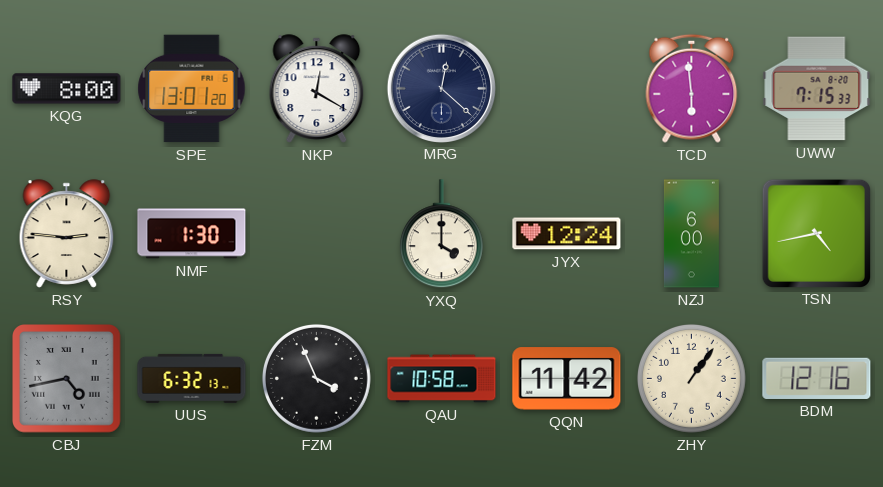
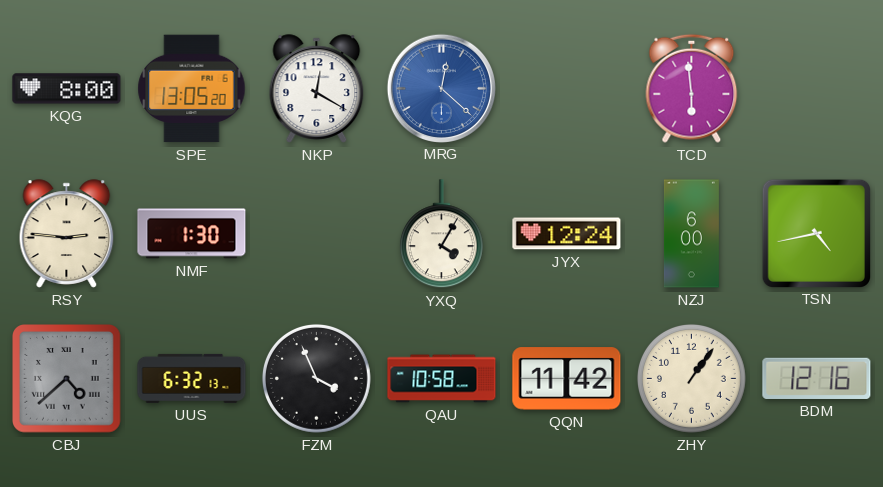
SPE: 13:01 -> 13:05 (192, 89)
MRG dial: navy -> blue (441, 88)
UWW: 7:15 -> none (817, 89)
YXQ: 4:00 -> 4:05 (441, 234)
CBJ: 4:43 -> 4:38 (67, 379)
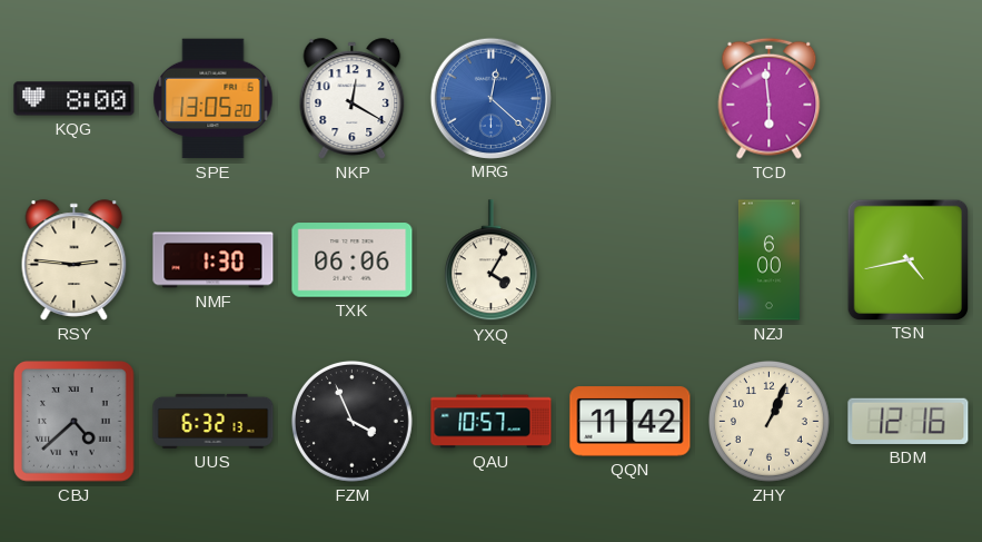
TXK: none -> 06:06 (353, 260)
JYX: 12:24 -> none (567, 234)
QAU: 10:58 -> 10:57 (492, 422)
ZHY: 1:06 -> 1:04 (768, 421)
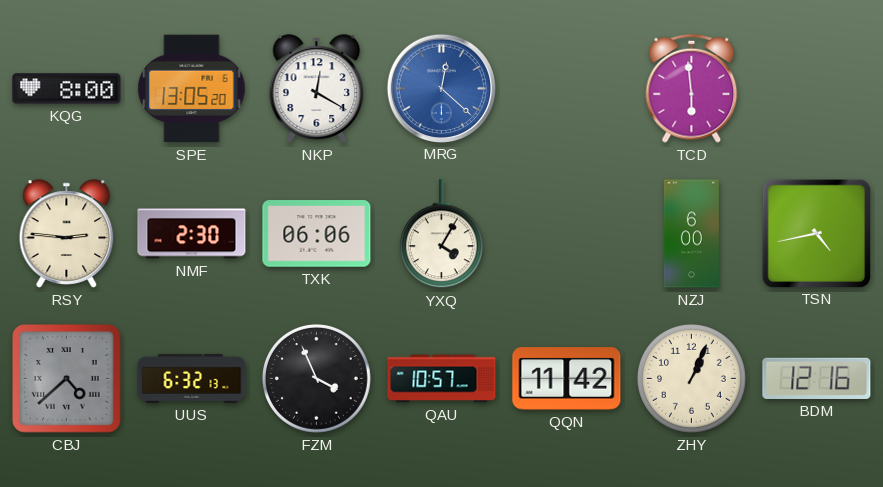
NMF: 1:30 -> 2:30 (192, 234)
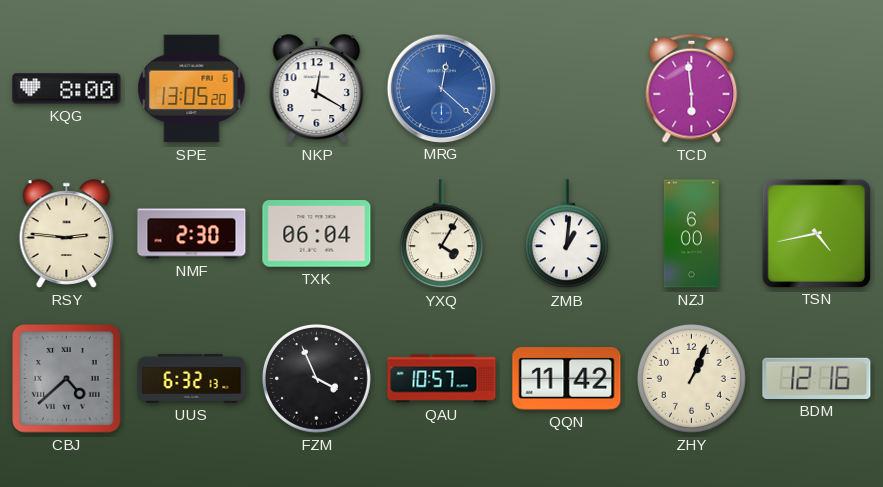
TXK: 06:06 -> 06:04 (317, 234)
ZMB: none -> 1:01 (566, 234)
